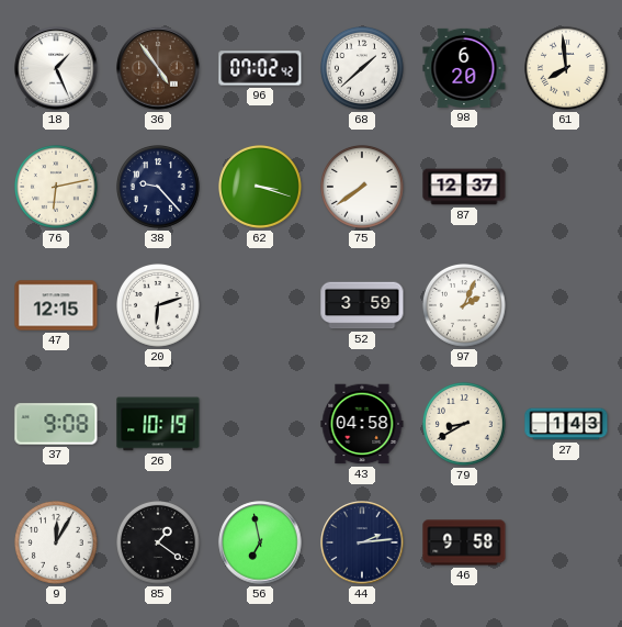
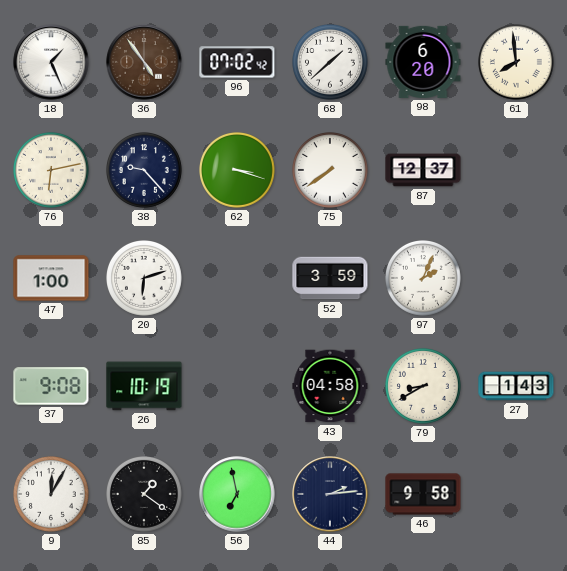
47: 12:15 -> 1:00 (51, 278)
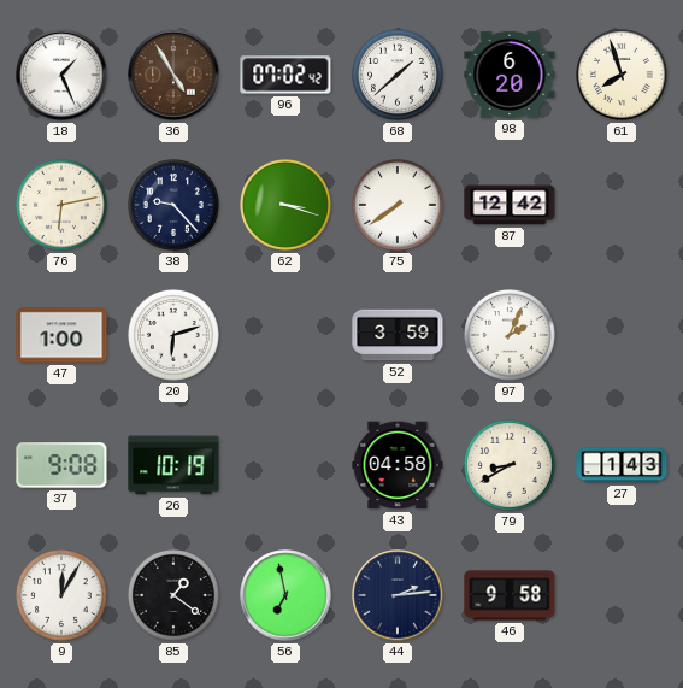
36: 4:54 -> 4:55 (173, 75)
61: 7:59 -> 7:57 (623, 76)
87: 12:37 -> 12:42 (510, 205)
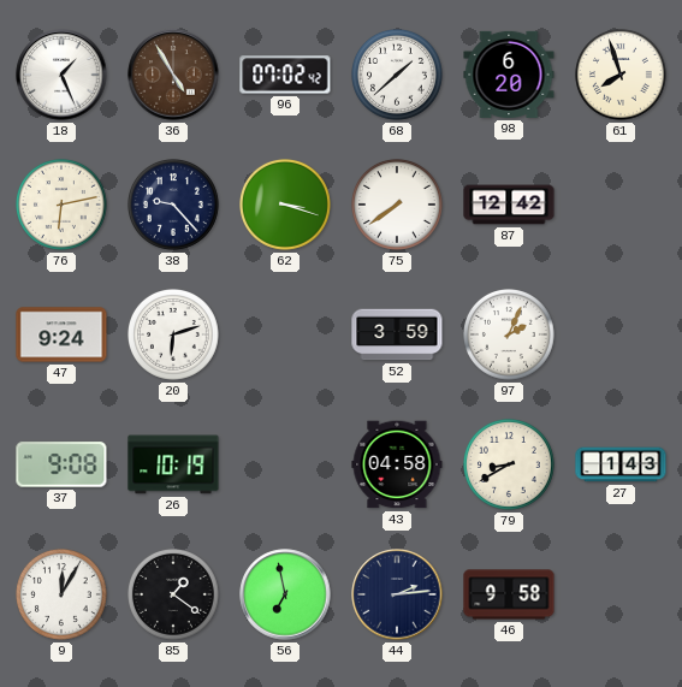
47: 1:00 -> 9:24 (61, 334)
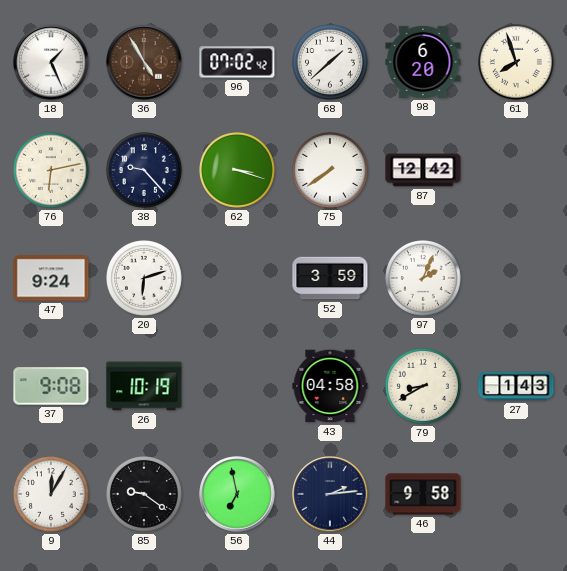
85: 1:21 -> 9:21 (145, 495)
